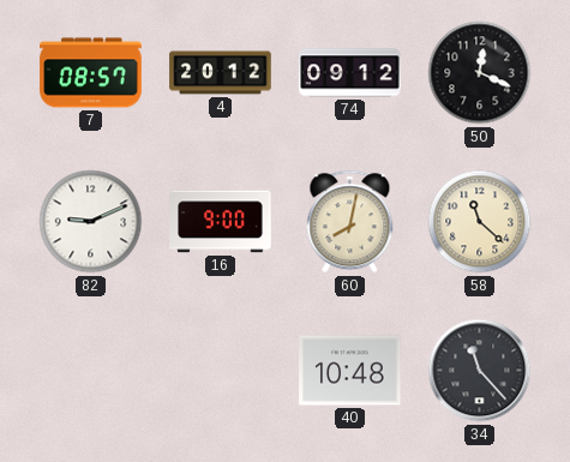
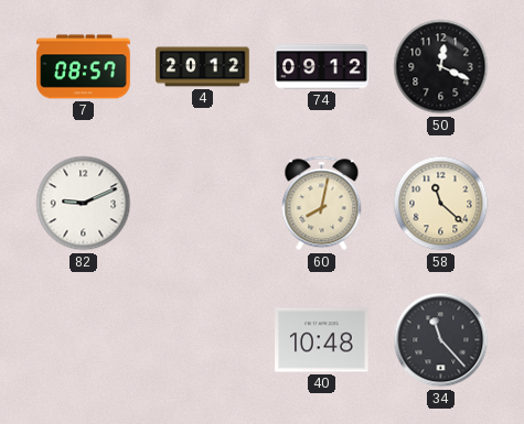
16: 9:00 -> none (221, 222)
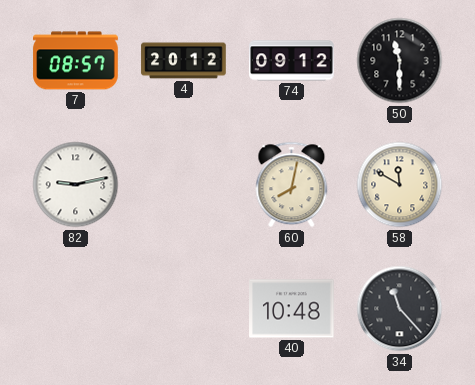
50: 12:19 -> 11:30 (400, 61)
82: 9:11 -> 9:13 (76, 185)
58: 11:22 -> 11:50 (400, 185)
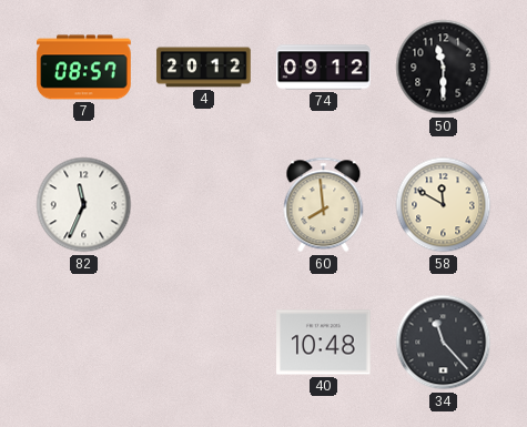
82: 9:13 -> 11:34 (84, 205)
60: 8:02 -> 7:59 (324, 205)
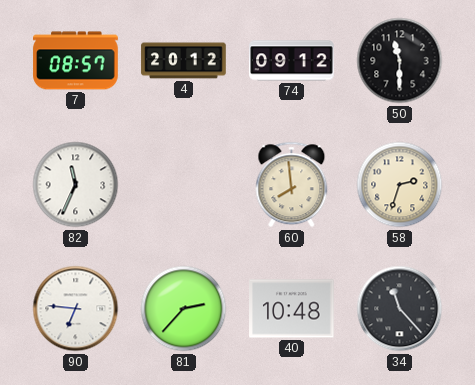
58: 11:50 -> 2:33 (400, 185)
90: none -> 6:46 (76, 309)
81: none -> 2:37 (184, 309)
